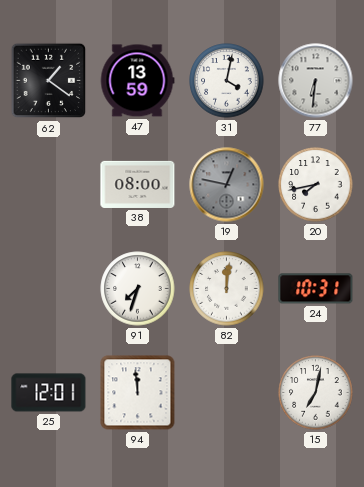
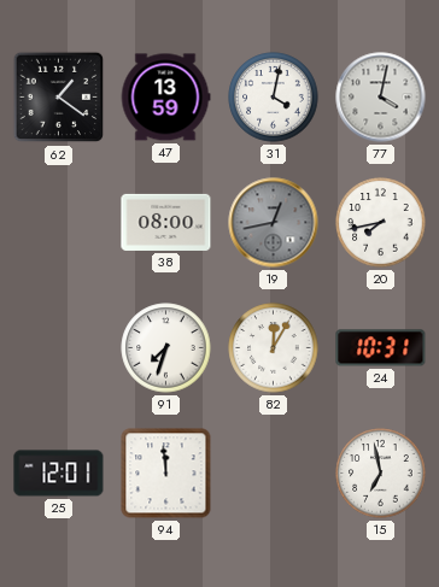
77: 6:31 -> 4:02 (381, 98)
19: 12:47 -> 12:43 (274, 223)
82: 12:01 -> 12:05 (274, 348)
15: 7:02 -> 6:58 (381, 474)
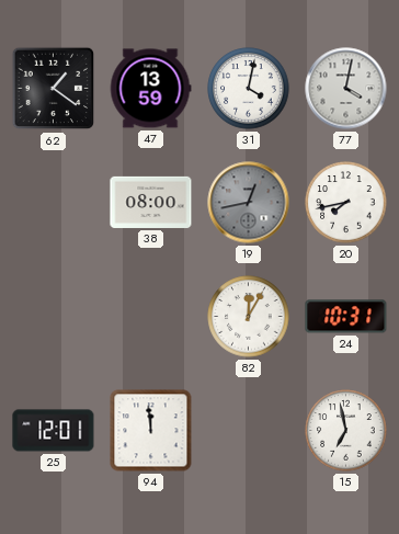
91: 7:33 -> none (166, 348)
